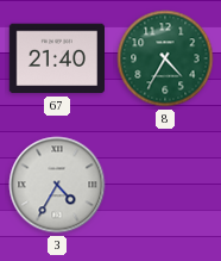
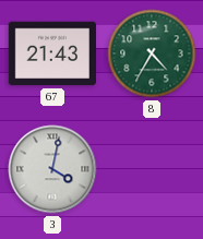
67: 21:40 -> 21:43 (51, 53)
3: 4:35 -> 4:02 (52, 169)
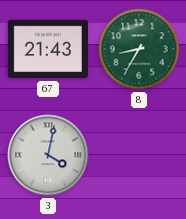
8: 4:35 -> 8:35 (139, 49)
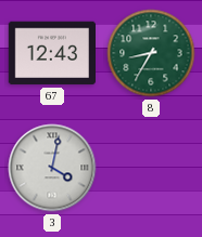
67: 21:43 -> 12:43 (51, 53)
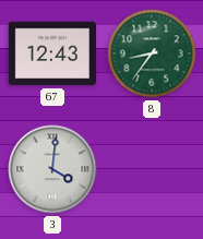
8: 8:35 -> 8:36 (152, 53)
3: 4:02 -> 4:01 (52, 169)
